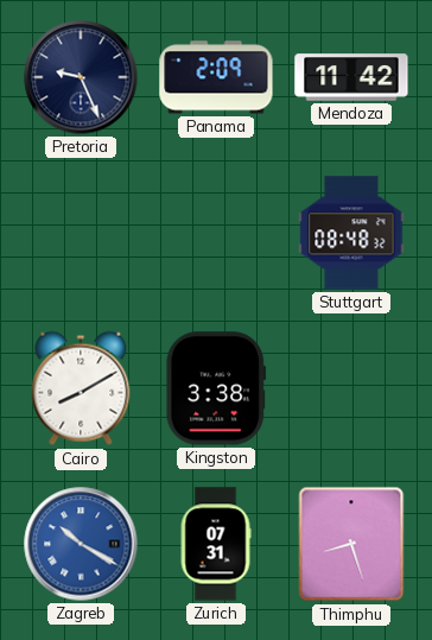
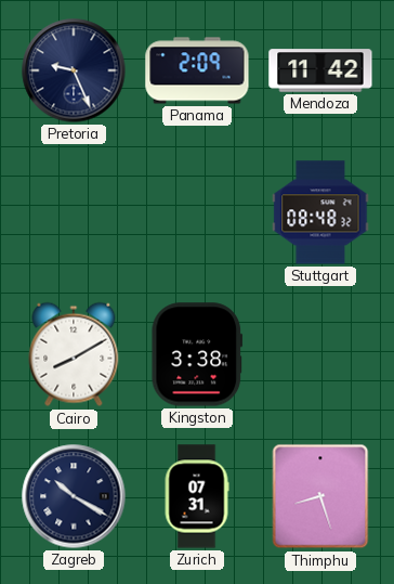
Zagreb dial: blue -> navy (74, 496)
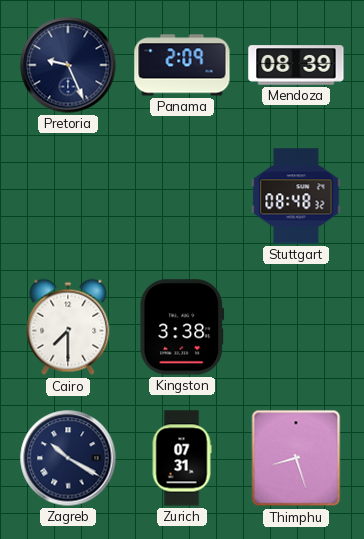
Mendoza: 11:42 -> 08:39 (296, 65)
Cairo: 8:10 -> 7:30 (68, 327)
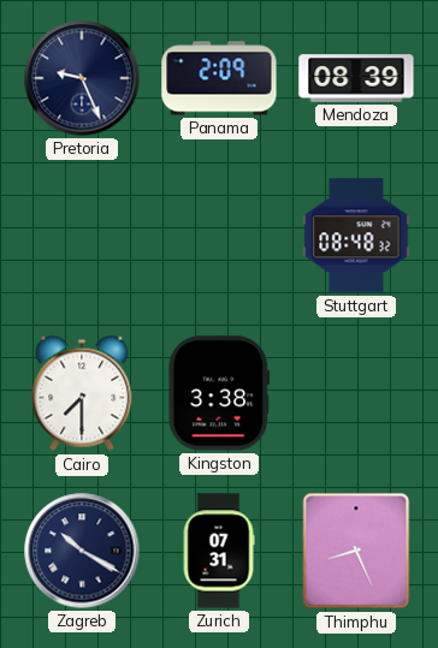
Thimphu: 8:27 -> 8:26 (356, 551)
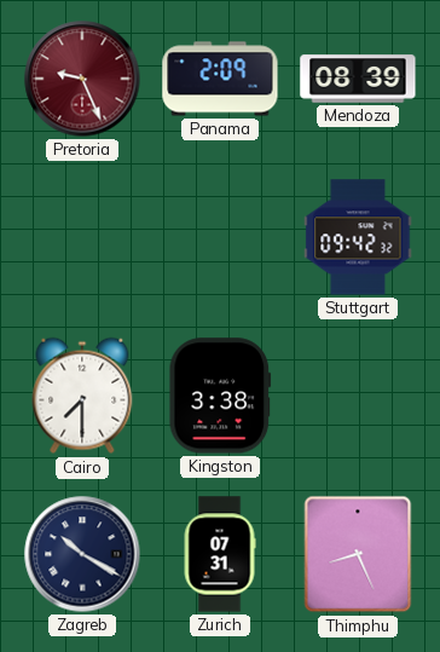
Pretoria dial: navy -> burgundy (82, 79)
Stuttgart: 08:48 -> 09:42 (358, 237)
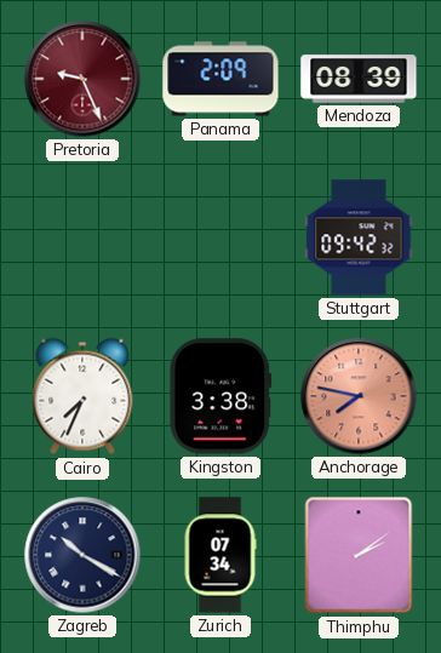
Cairo: 7:30 -> 7:34 (82, 396)
Anchorage: none -> 7:47 (359, 396)
Zurich: 07:31 -> 07:34 (220, 555)
Thimphu: 8:26 -> 2:09 (359, 555)
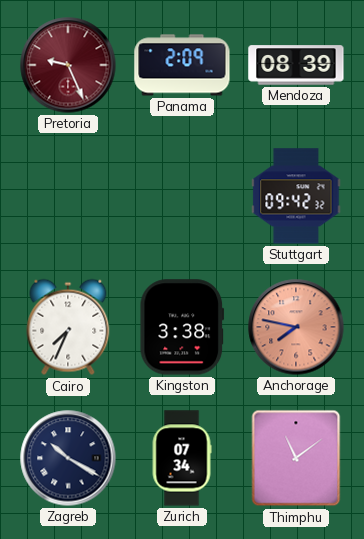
Thimphu: 2:09 -> 11:09 (296, 458)
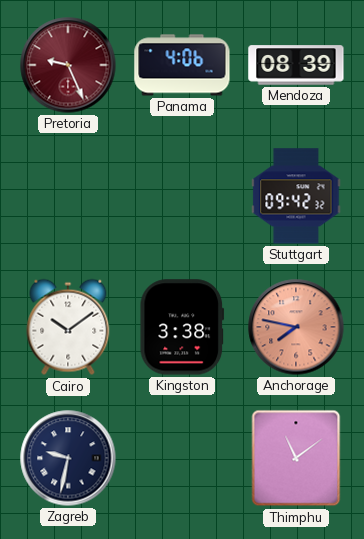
Panama: 2:09 -> 4:06 (182, 65)
Cairo: 7:34 -> 10:09 (68, 327)
Zagreb: 10:20 -> 9:32 (68, 458)
Zurich: 07:34 -> none (182, 458)
